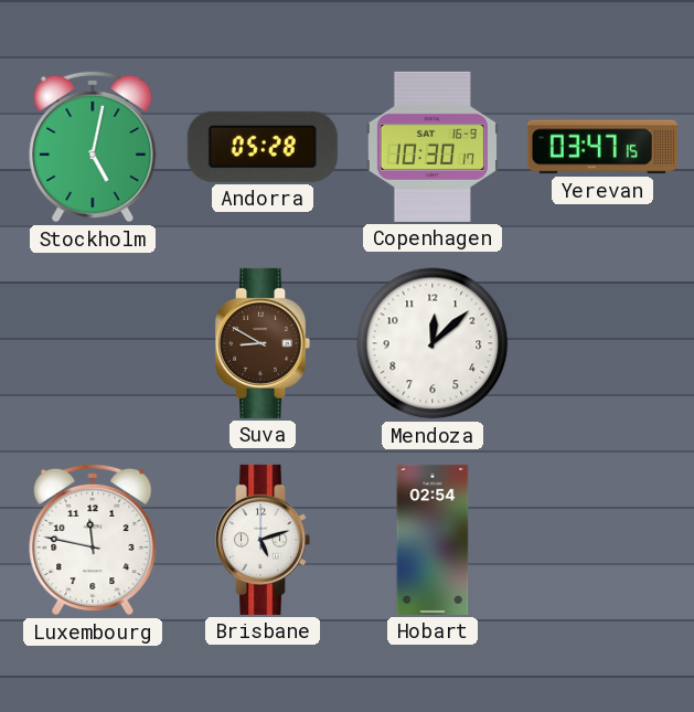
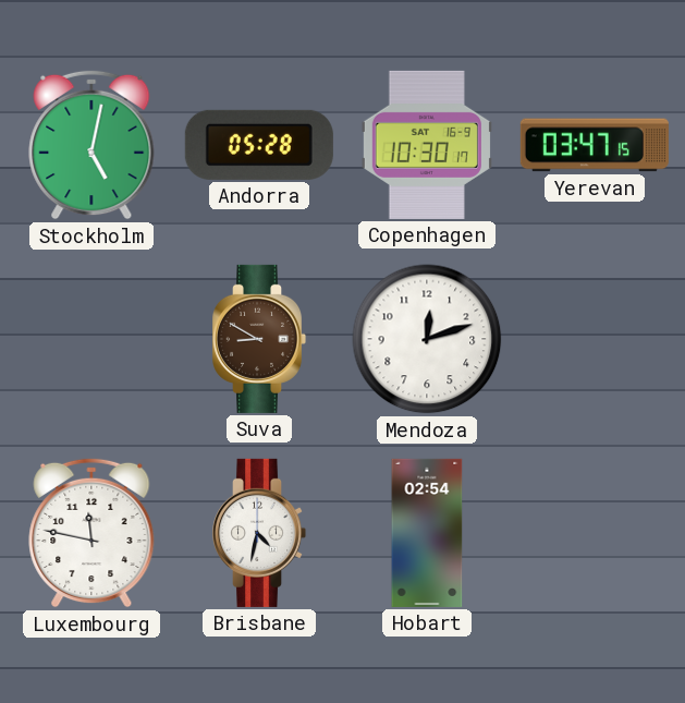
Mendoza: 12:08 -> 12:12 (427, 339)
Brisbane: 5:12 -> 4:32 (260, 533)
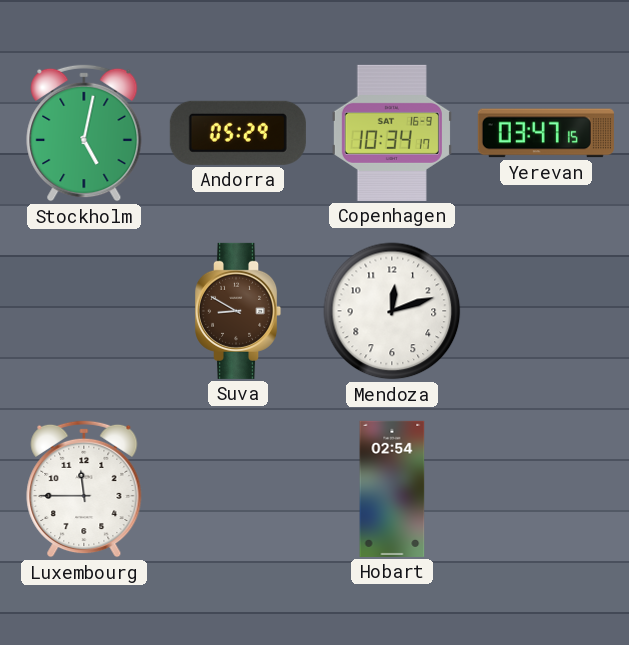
Andorra: 05:28 -> 05:29 (238, 133)
Copenhagen: 10:30 -> 10:34 (392, 133)
Luxembourg: 11:47 -> 11:45 (84, 489)
Brisbane: 4:32 -> none (260, 533)
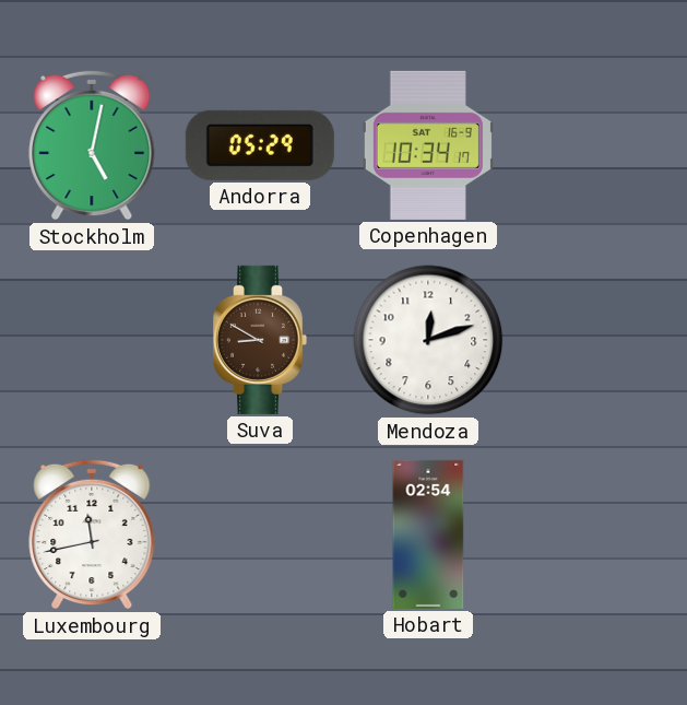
Yerevan: 03:47 -> none (546, 133)
Luxembourg: 11:45 -> 11:43 (92, 534)
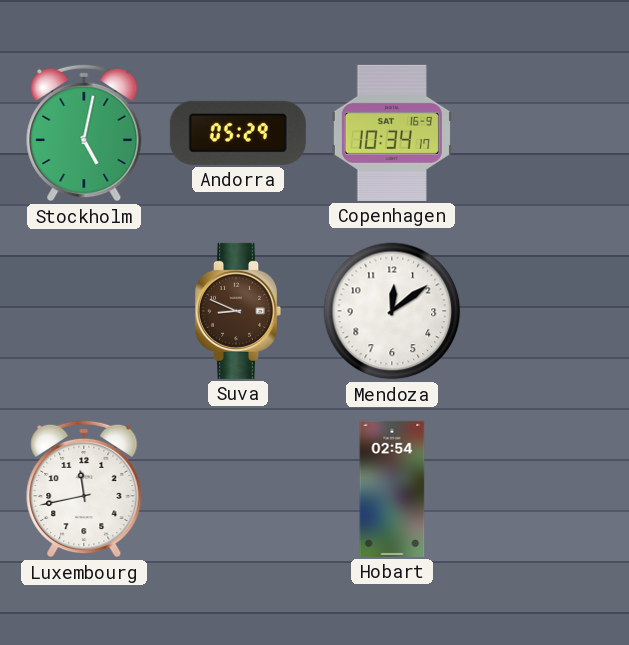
Suva: 8:50 -> 8:49 (239, 311)
Mendoza: 12:12 -> 12:09 (392, 311)
